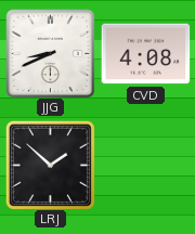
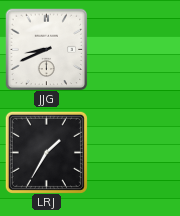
CVD: 4:08 -> none (145, 54)
LRJ: 1:52 -> 1:35 (46, 152)
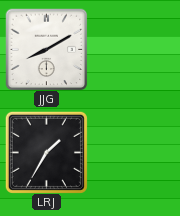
JJG: 8:41 -> 8:10 (46, 49)
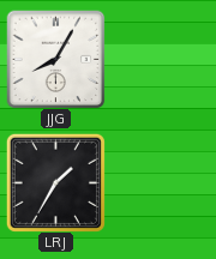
JJG: 8:10 -> 8:05 (55, 59)
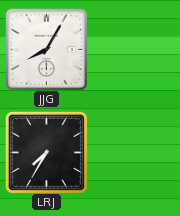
LRJ: 1:35 -> 7:35 (46, 152)
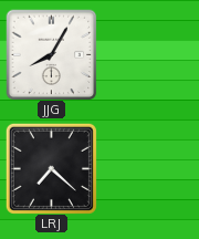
LRJ: 7:35 -> 7:22 (51, 168)
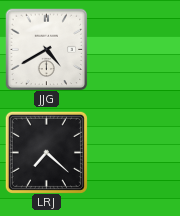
JJG: 8:05 -> 4:40 (46, 49)
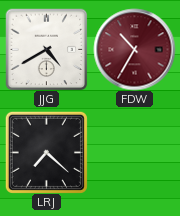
FDW: none -> 10:35 (134, 49)
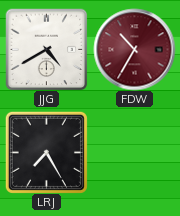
LRJ: 7:22 -> 7:25 (46, 152)
